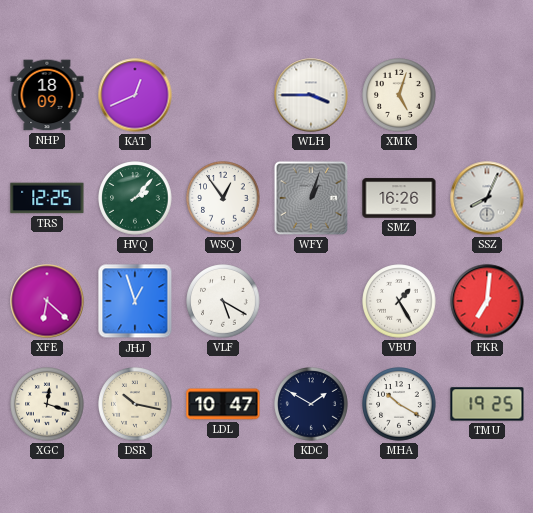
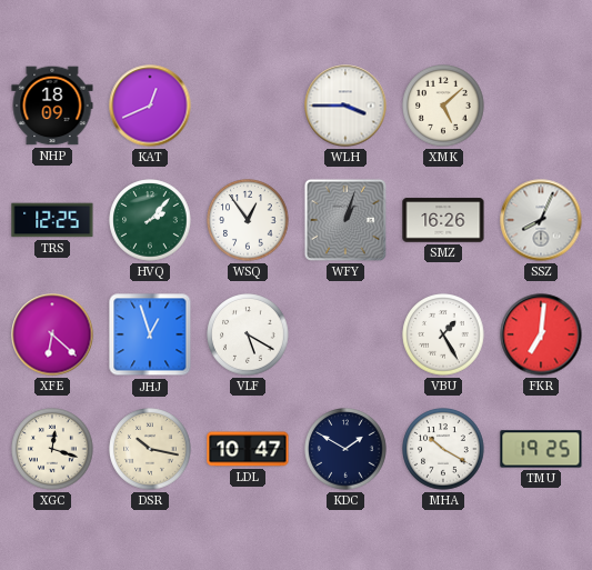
XMK: 5:03 -> 5:08 (443, 106)
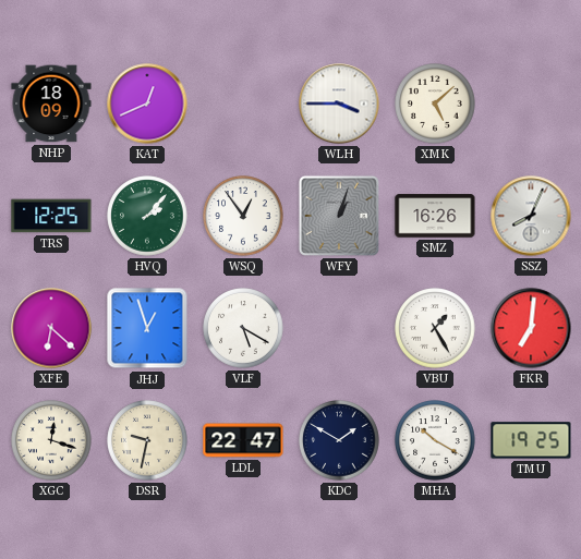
DSR: 10:17 -> 9:32 (147, 440)
LDL: 10:47 -> 22:47 (243, 440)
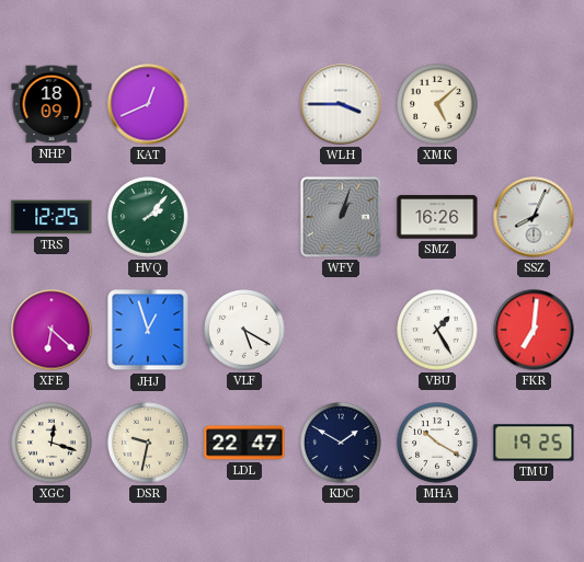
WSQ: 12:54 -> none (243, 216)
